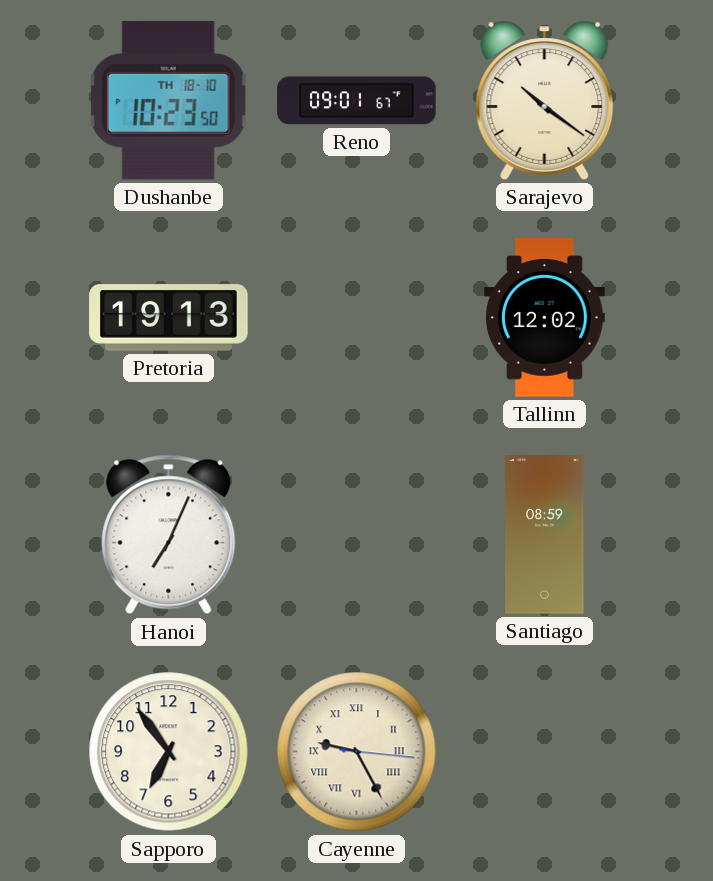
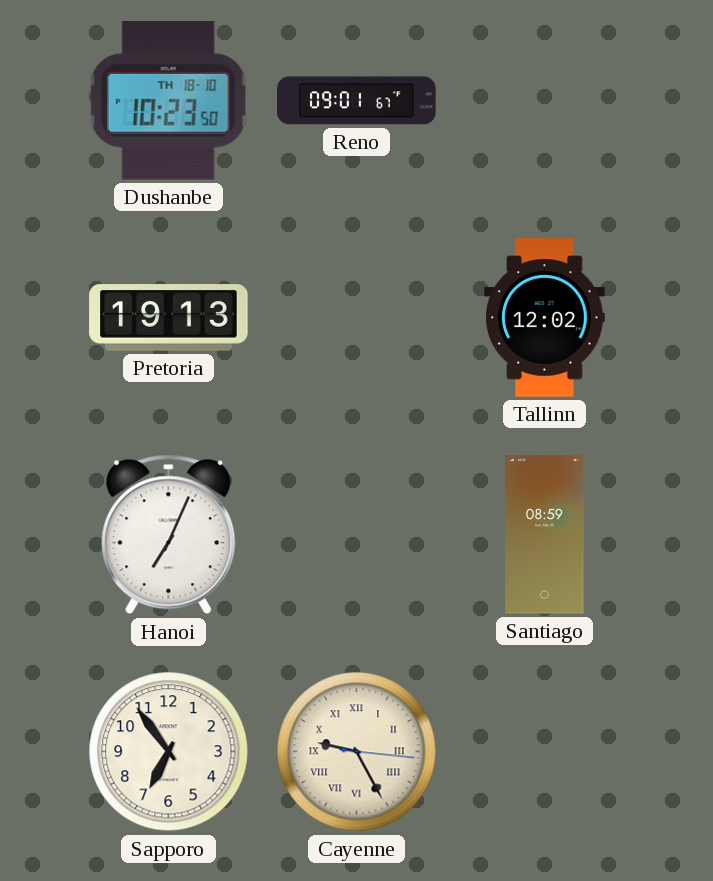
Sarajevo: 10:21 -> none (545, 100)
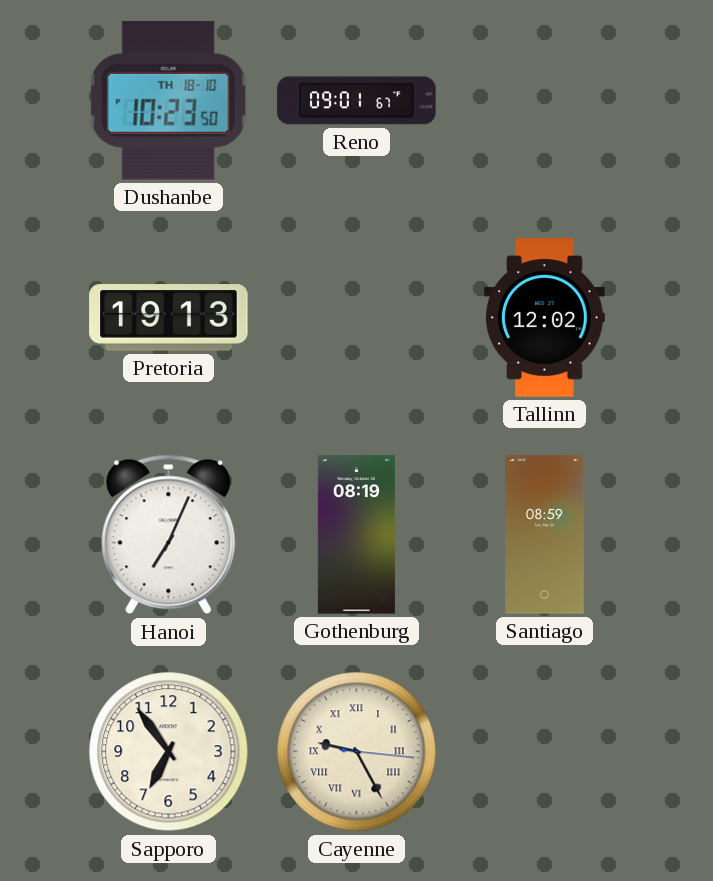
Gothenburg: none -> 08:19 (356, 535)
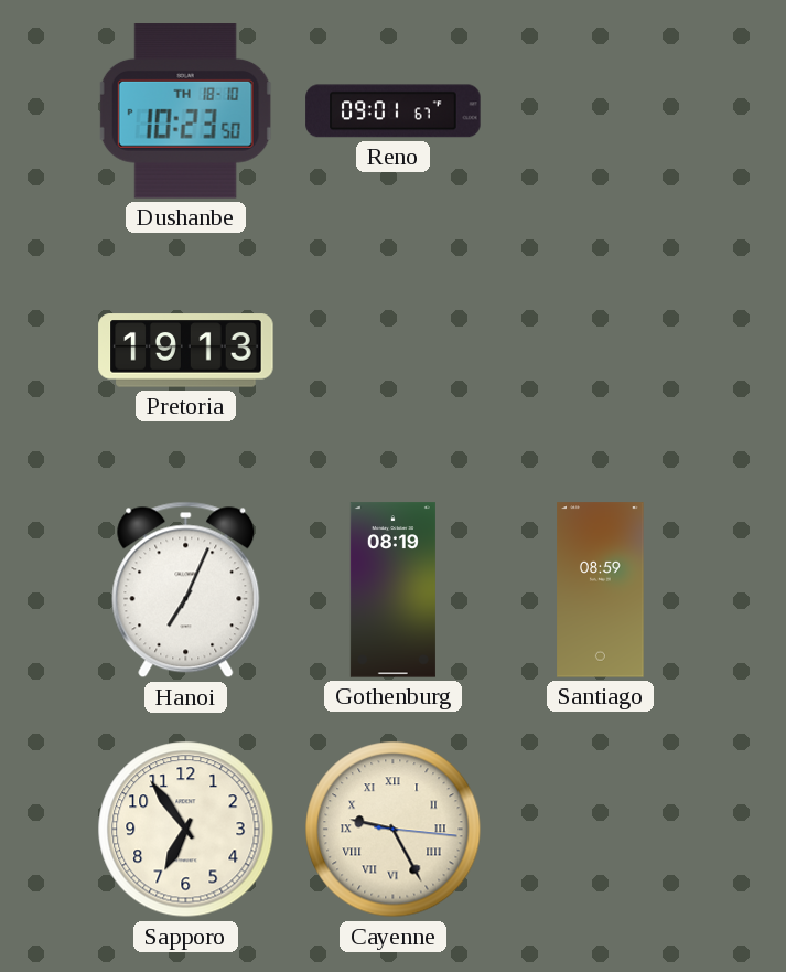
Tallinn: 12:02 -> none (545, 318)
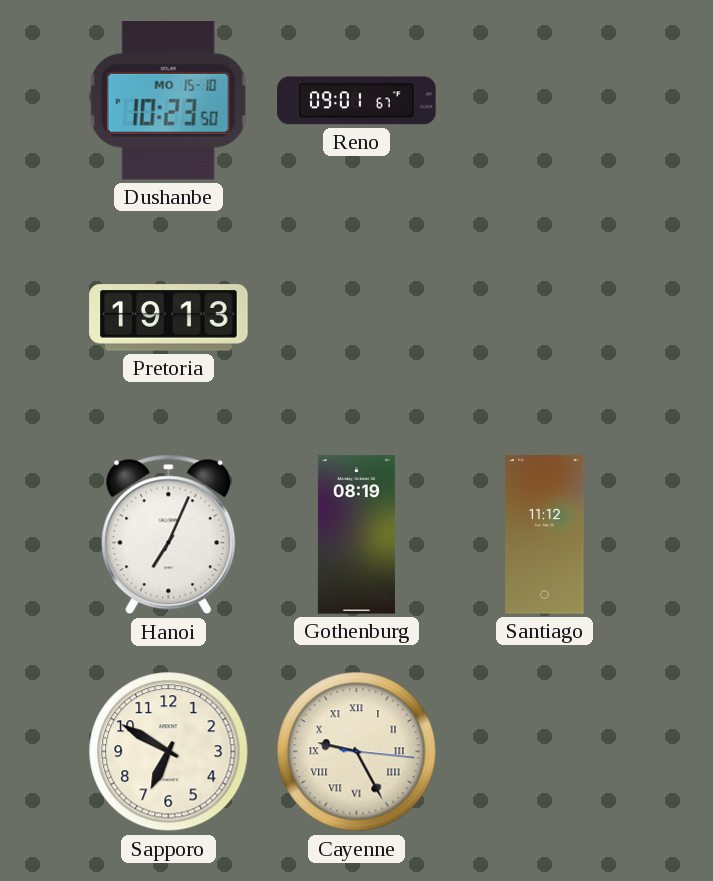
Dushanbe date: TH 18-10 -> MO 15-10 (169, 101)
Santiago: 08:59 -> 11:12 (545, 535)
Sapporo: 6:54 -> 6:50 (169, 752)
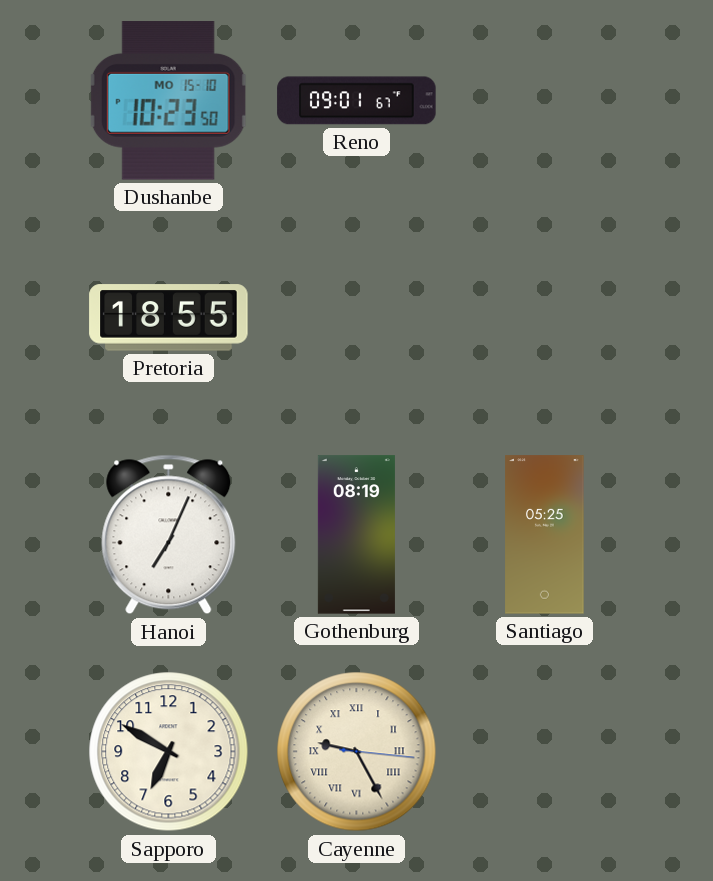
Pretoria: 19:13 -> 18:55 (169, 318)
Santiago: 11:12 -> 05:25 (545, 535)
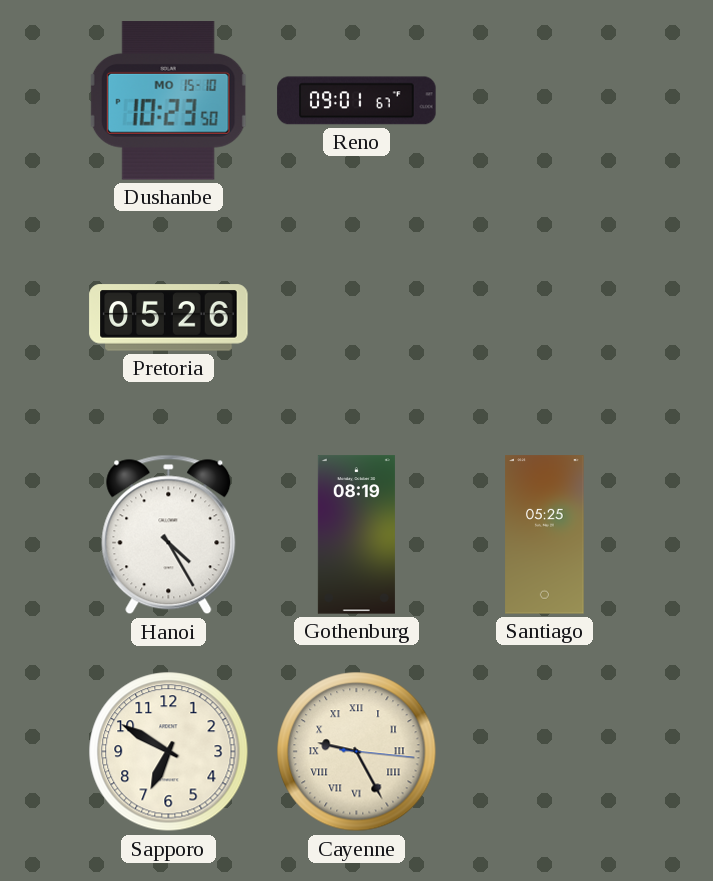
Pretoria: 18:55 -> 05:26 (169, 318)
Hanoi: 7:04 -> 4:25 (169, 535)
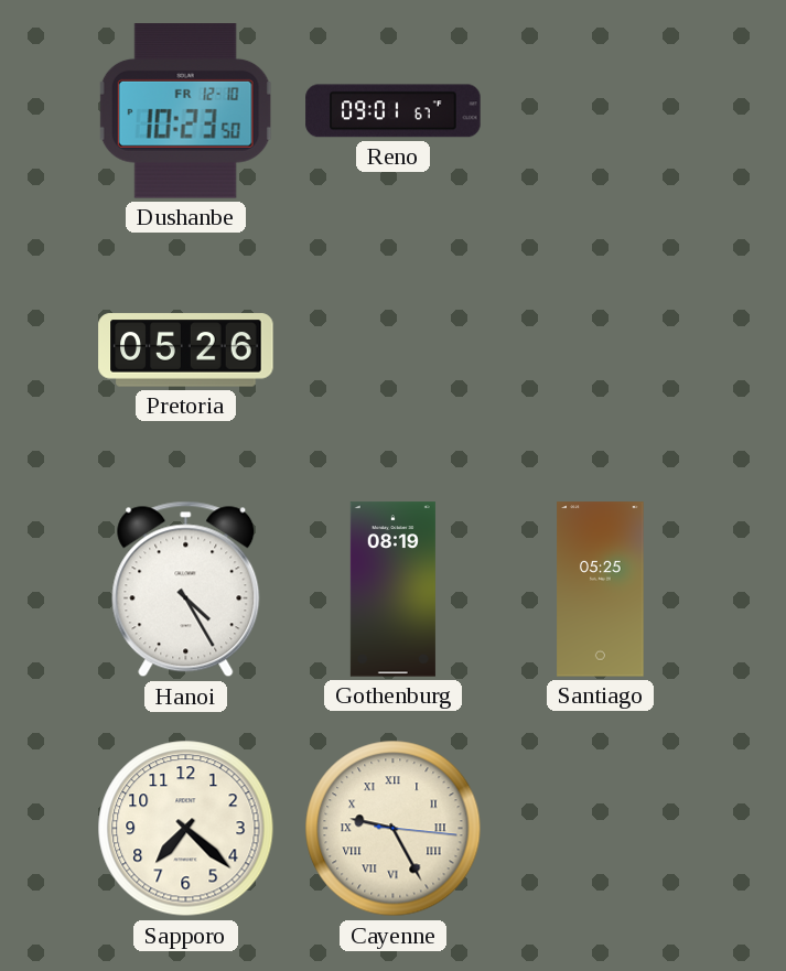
Dushanbe date: MO 15-10 -> FR 12-10 (186, 111)
Sapporo: 6:50 -> 7:22 (186, 829)
